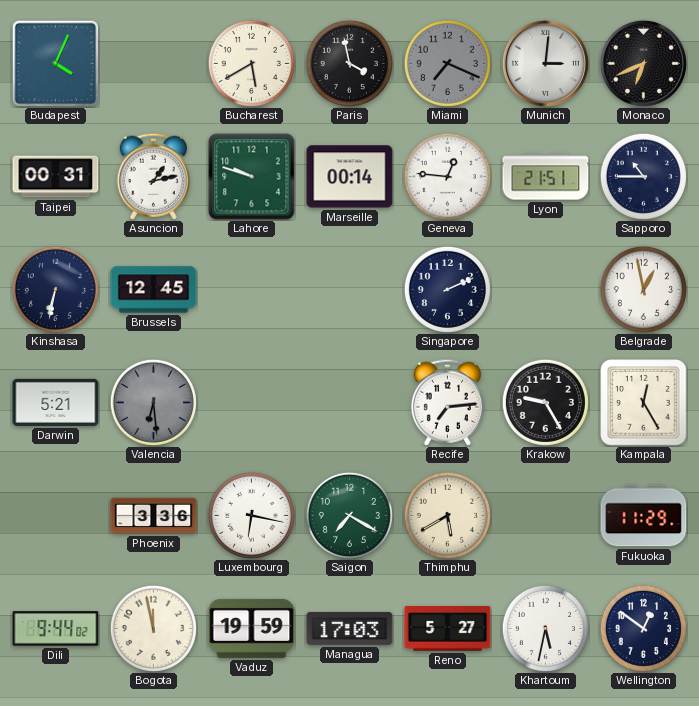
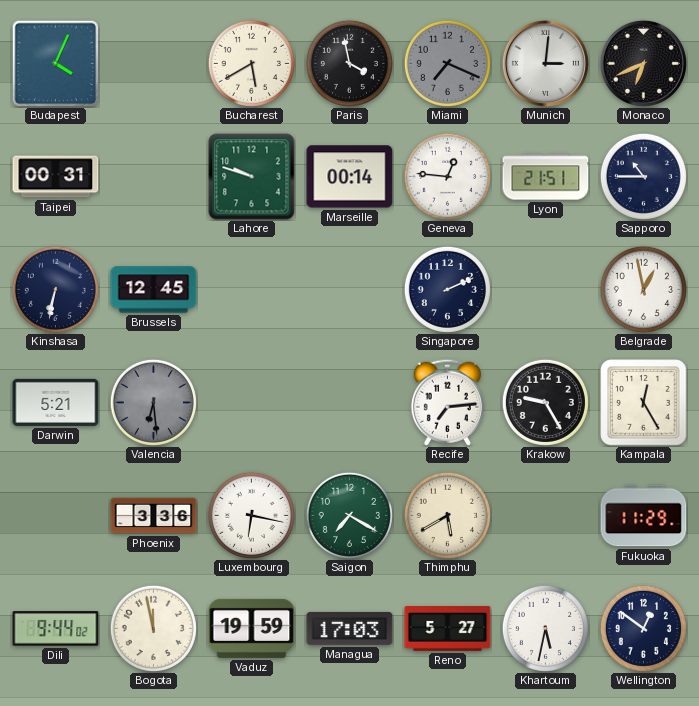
Asuncion: 1:13 -> none (153, 176)
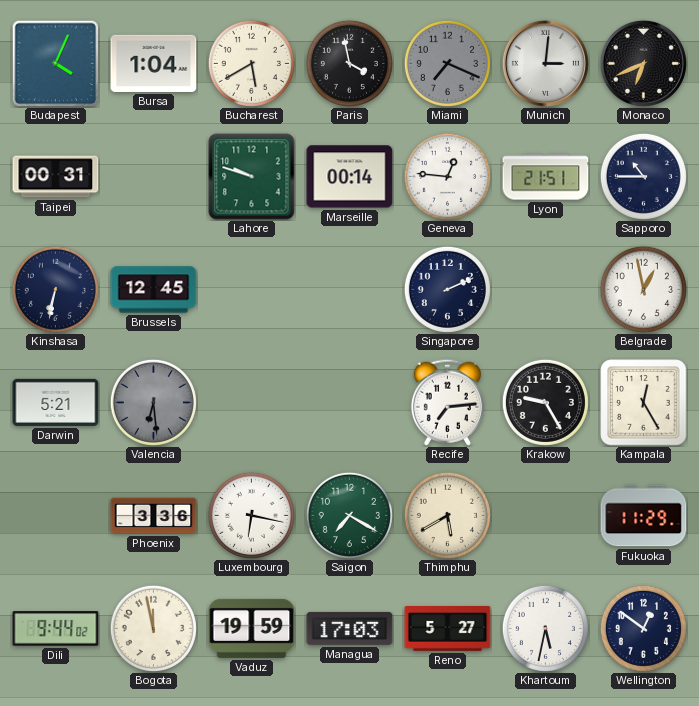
Bursa: none -> 1:04 (154, 63)
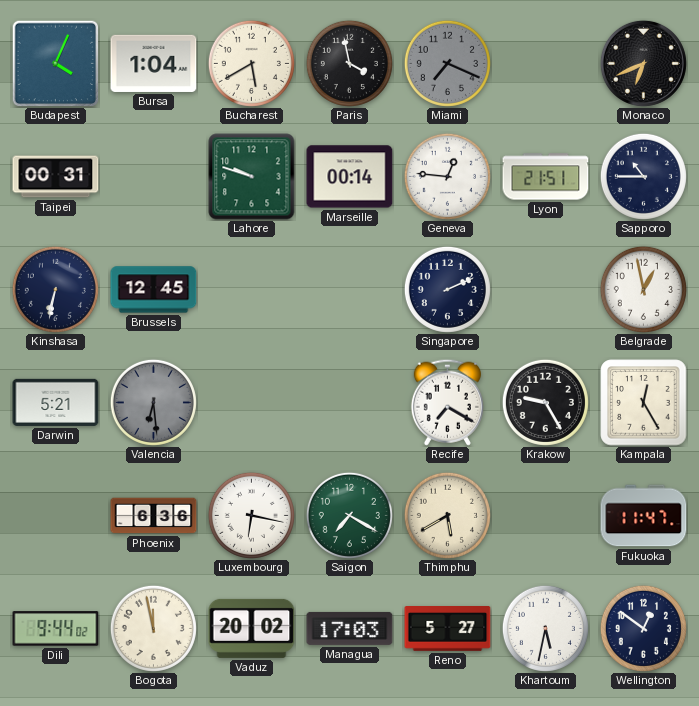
Munich: 3:01 -> none (545, 63)
Recife: 7:14 -> 7:20 (447, 402)
Phoenix: 3:36 -> 6:36 (154, 516)
Fukuoka: 11:29 -> 11:47 (644, 516)
Vaduz: 19:59 -> 20:02 (252, 628)
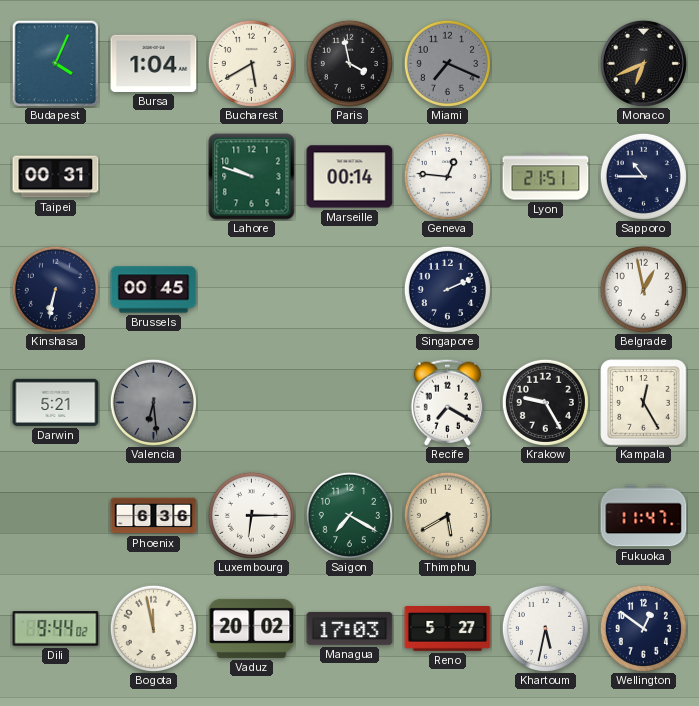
Brussels: 12:45 -> 00:45 (154, 290)
Luxembourg: 6:17 -> 6:15 (251, 515)
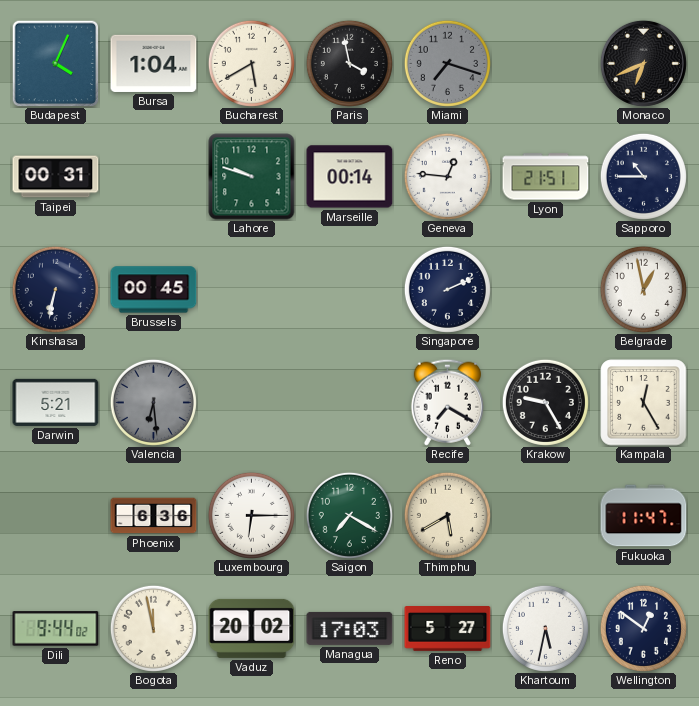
Miami: 7:19 -> 7:18 (447, 63)
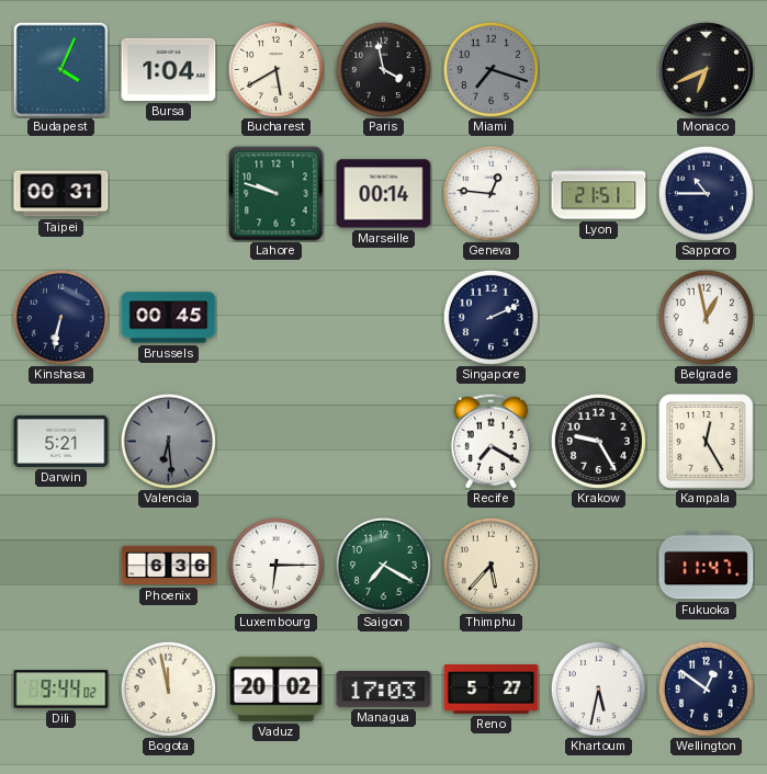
Thimphu: 5:40 -> 5:37 (490, 565)
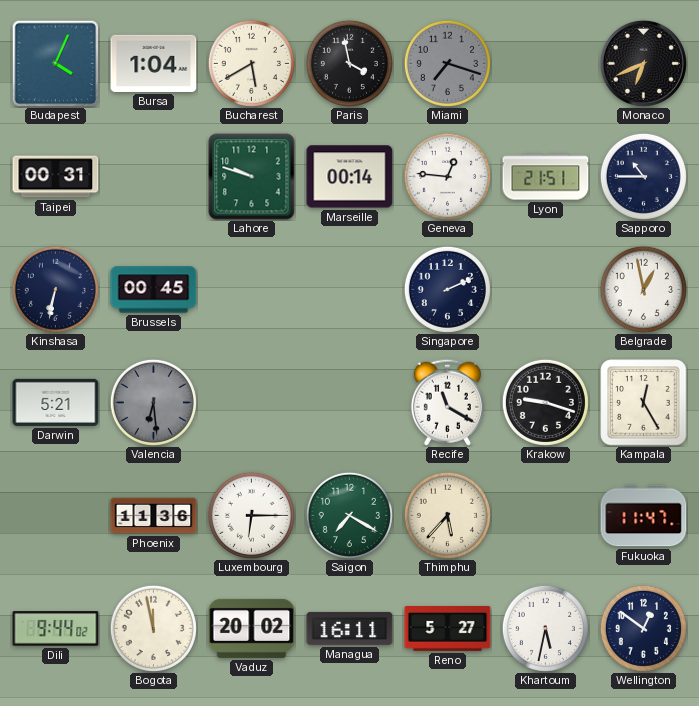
Recife: 7:20 -> 11:20 (447, 402)
Krakow: 9:25 -> 9:18 (545, 402)
Phoenix: 6:36 -> 11:36 (154, 516)
Managua: 17:03 -> 16:11 (350, 628)
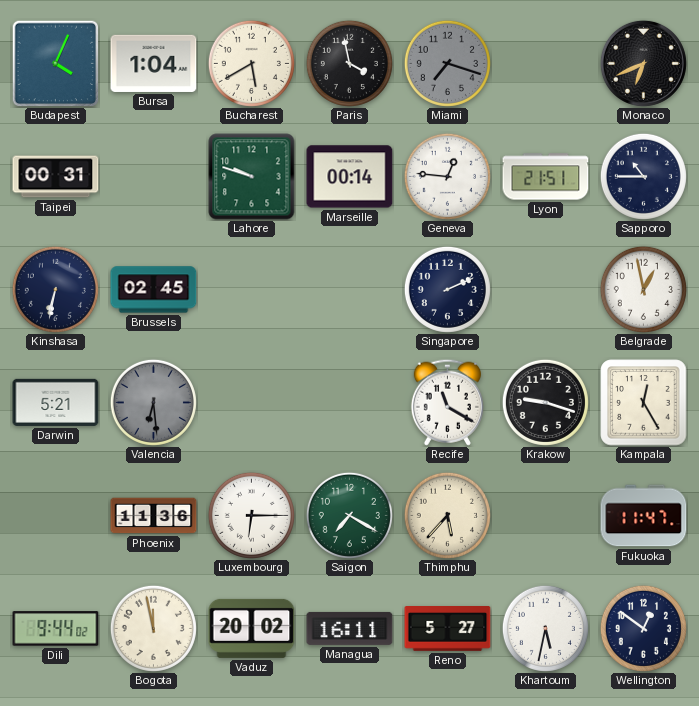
Brussels: 00:45 -> 02:45 (154, 290)
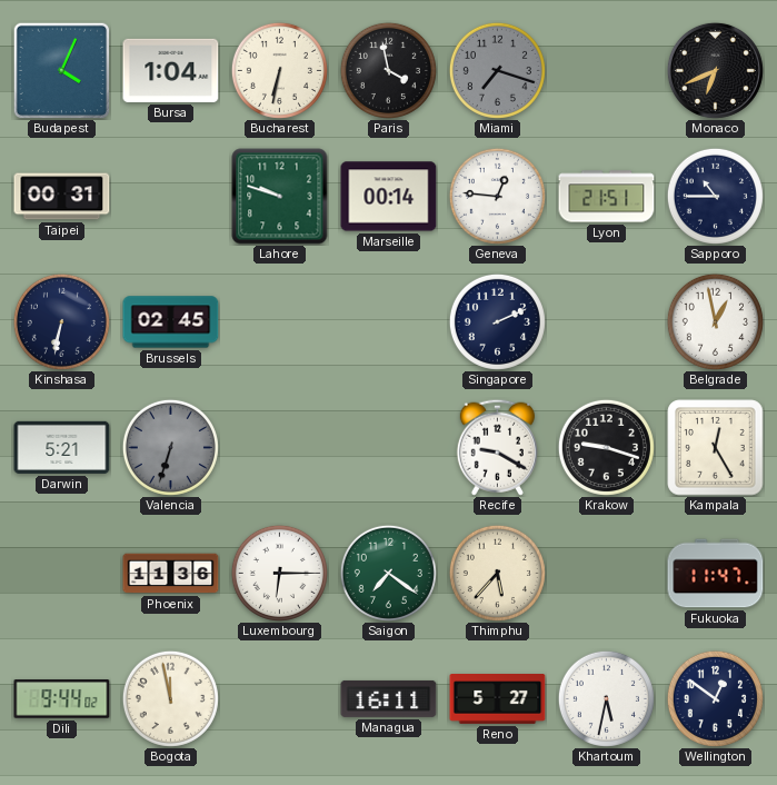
Bucharest: 5:40 -> 6:32 (279, 70)
Valencia: 6:29 -> 6:33 (170, 447)
Recife: 11:20 -> 9:20 (497, 447)
Saigon: 7:20 -> 7:21 (388, 573)
Vaduz: 20:02 -> none (252, 628)
